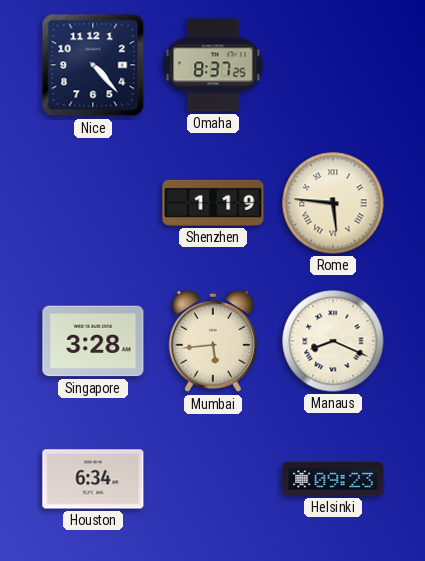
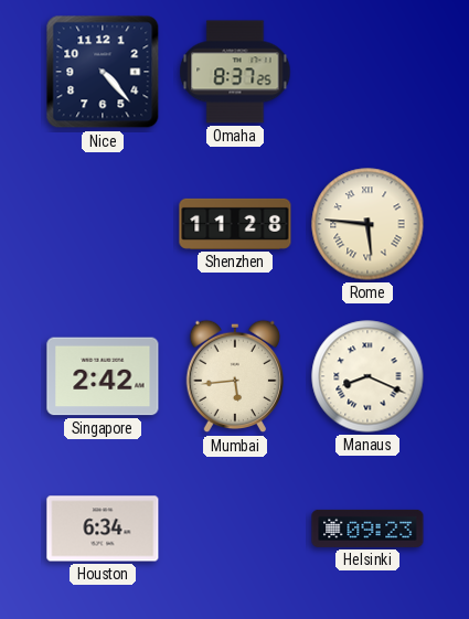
Shenzhen: 1:19 -> 11:28 (235, 224)
Singapore: 3:28 -> 2:42 (103, 376)
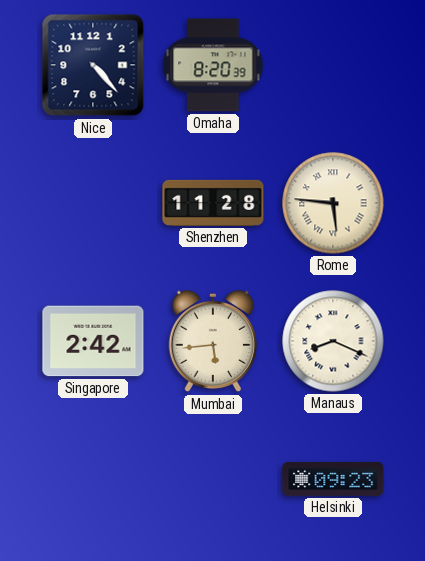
Omaha: 8:37 -> 8:20 (213, 65)
Houston: 6:34 -> none (103, 529)
